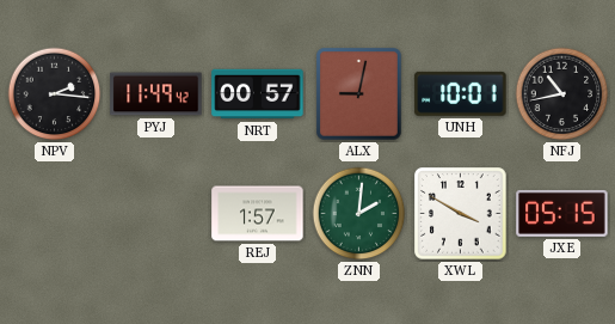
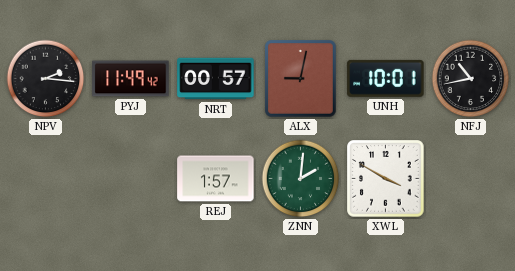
JXE: 05:15 -> none (562, 213)
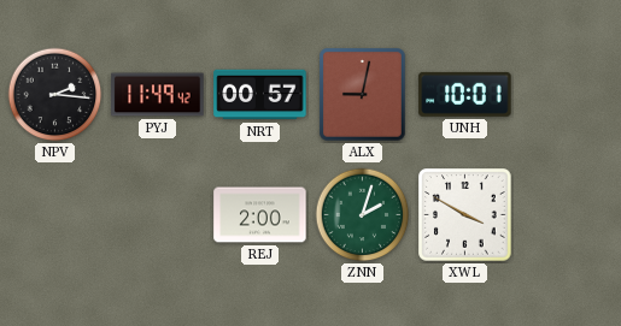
NFJ: 10:43 -> none (471, 79)
REJ: 1:57 -> 2:00 (260, 215)
ZNN: 2:01 -> 2:03 (363, 215)
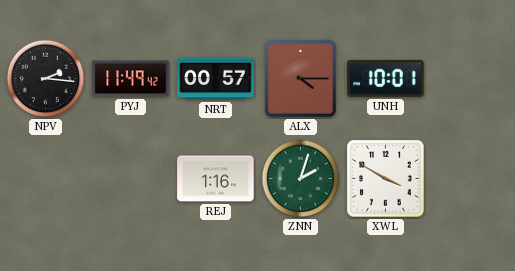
ALX: 9:02 -> 4:15 (301, 79)
REJ: 2:00 -> 1:16 (216, 179)
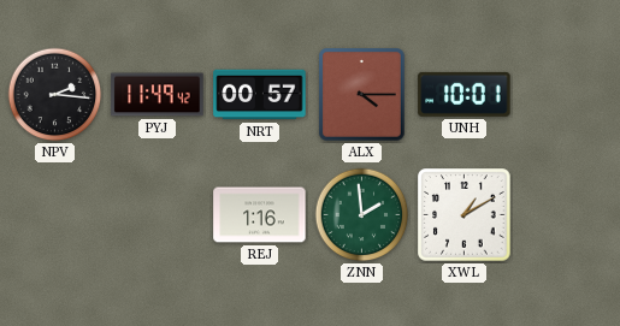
ZNN: 2:03 -> 1:59 (362, 215)
XWL: 3:50 -> 1:10 (465, 215)
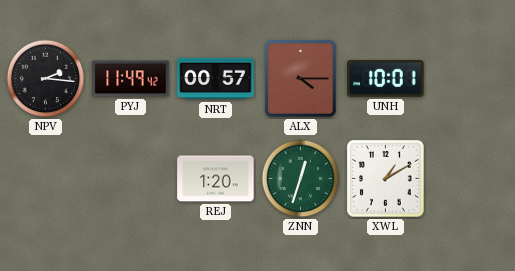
REJ: 1:16 -> 1:20 (216, 179)
ZNN: 1:59 -> 12:33 (301, 179)
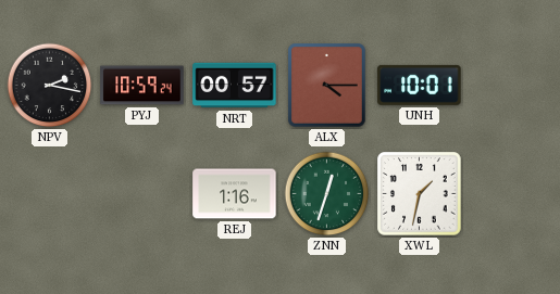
NPV: 2:16 -> 2:17 (50, 86)
PYJ: 11:49 -> 10:59 (142, 86)
REJ: 1:20 -> 1:16 (235, 194)
XWL: 1:10 -> 1:32 (420, 194)
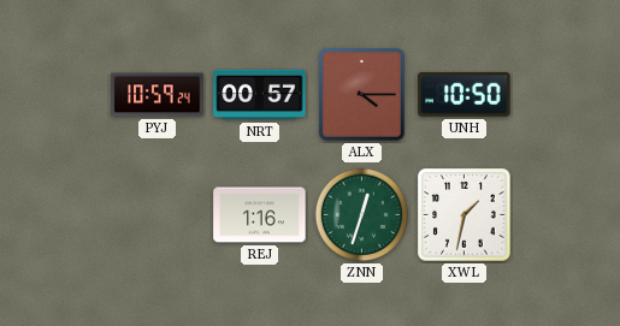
NPV: 2:17 -> none (50, 86)
UNH: 10:01 -> 10:50 (465, 94)
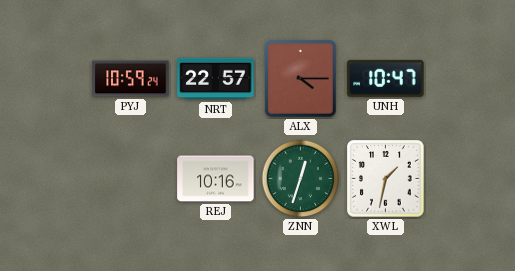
NRT: 00:57 -> 22:57 (216, 79)
UNH: 10:50 -> 10:47 (386, 78)
REJ: 1:16 -> 10:16 (216, 179)
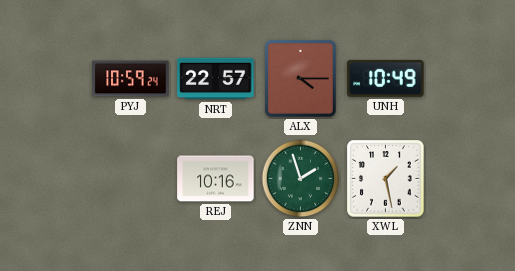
UNH: 10:47 -> 10:49 (386, 78)
ZNN: 12:33 -> 1:57 (301, 179)
XWL: 1:32 -> 1:28 (386, 179)
